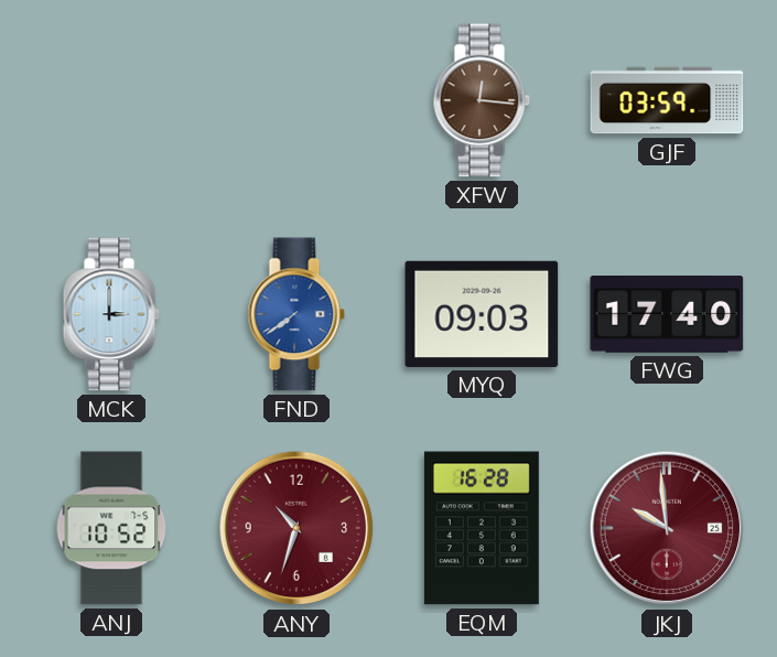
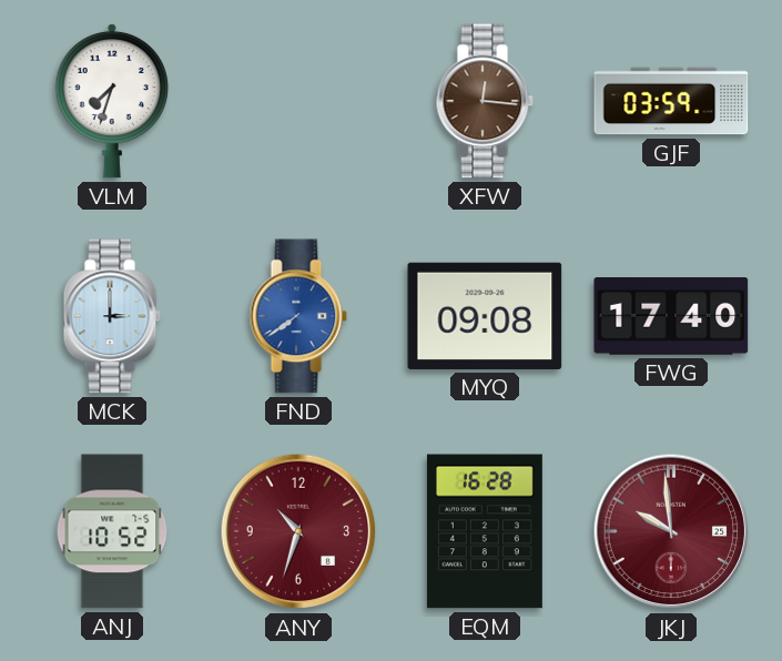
VLM: none -> 7:33 (112, 101)
MYQ: 09:03 -> 09:08 (485, 316)
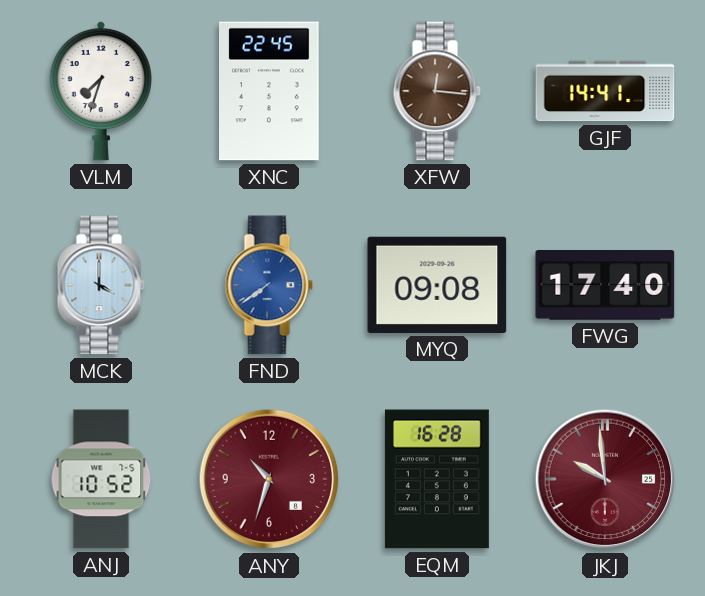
XNC: none -> 22:45 (270, 91)
GJF: 03:59 -> 14:41 (605, 91)
MCK: 3:00 -> 4:00 (101, 285)
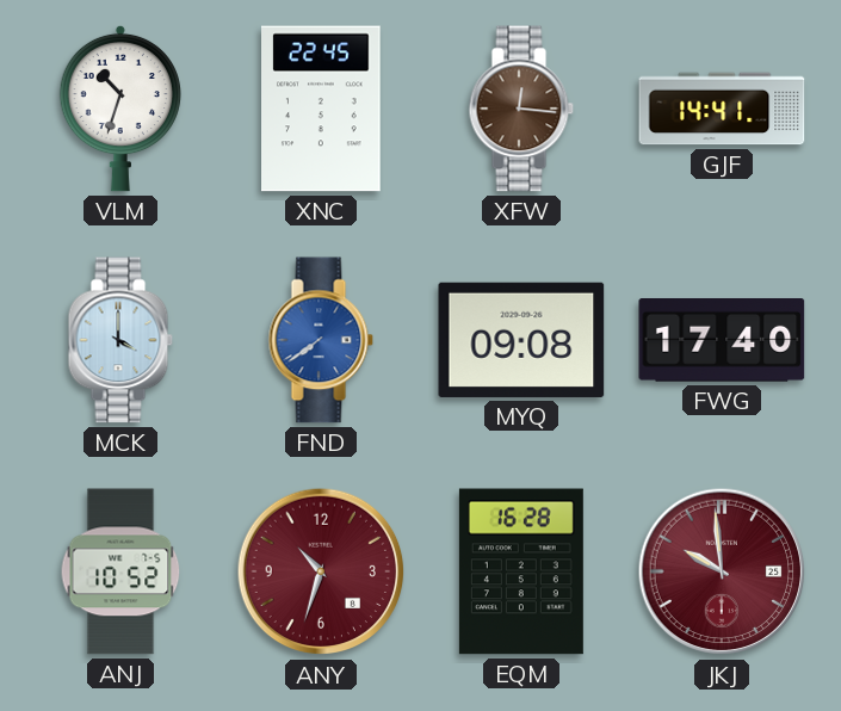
VLM: 7:33 -> 10:33 (120, 109)
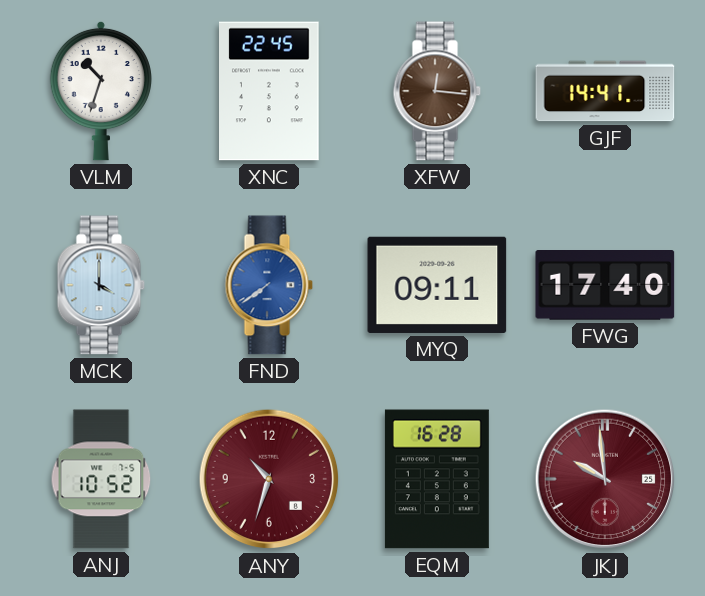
MYQ: 09:08 -> 09:11 (437, 285)
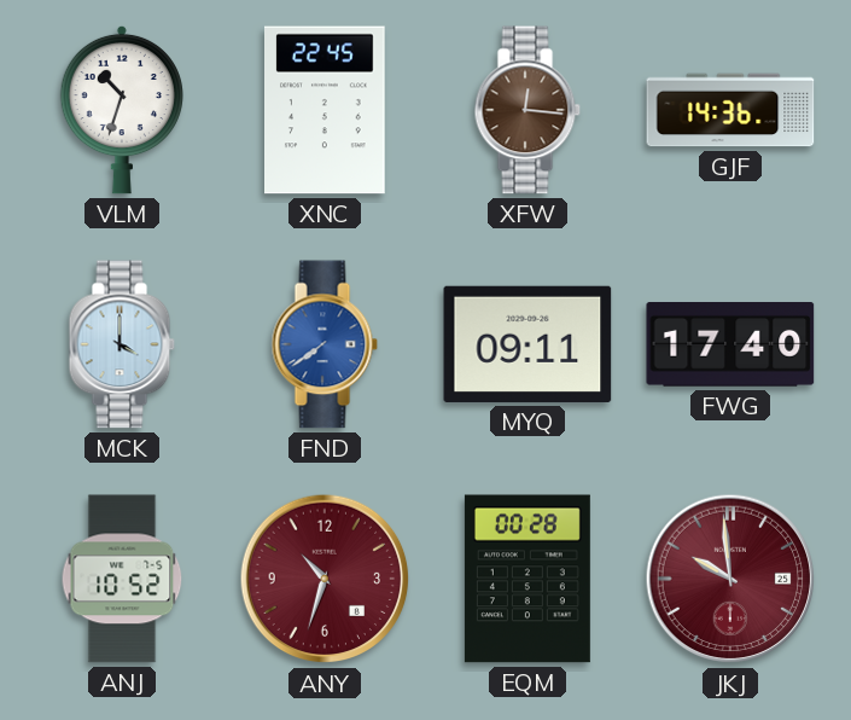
GJF: 14:41 -> 14:36 (730, 110)
EQM: 16:28 -> 00:28 (527, 579)
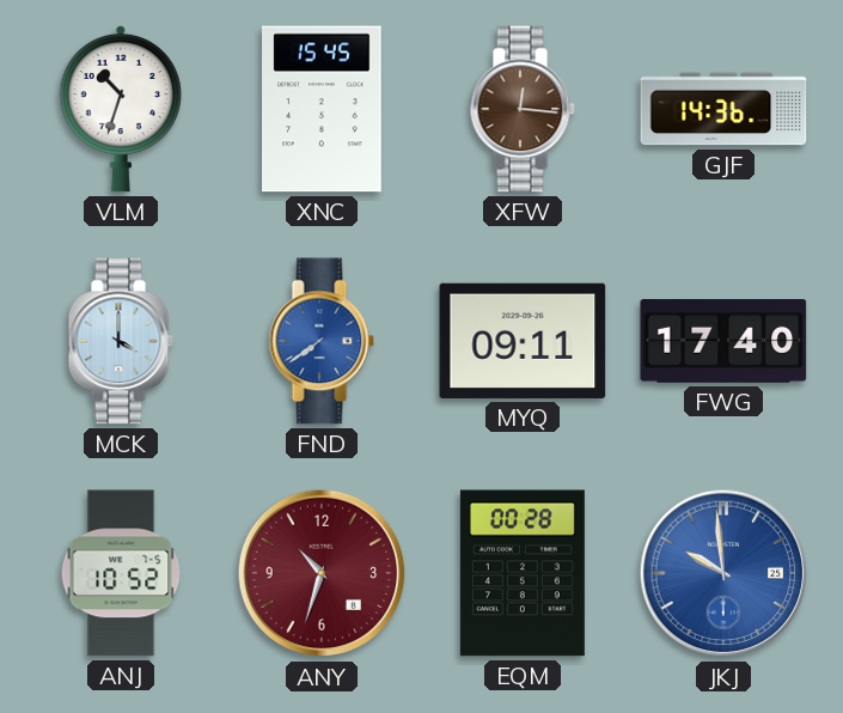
XNC: 22:45 -> 15:45 (323, 109)
JKJ dial: burgundy -> blue (723, 573)
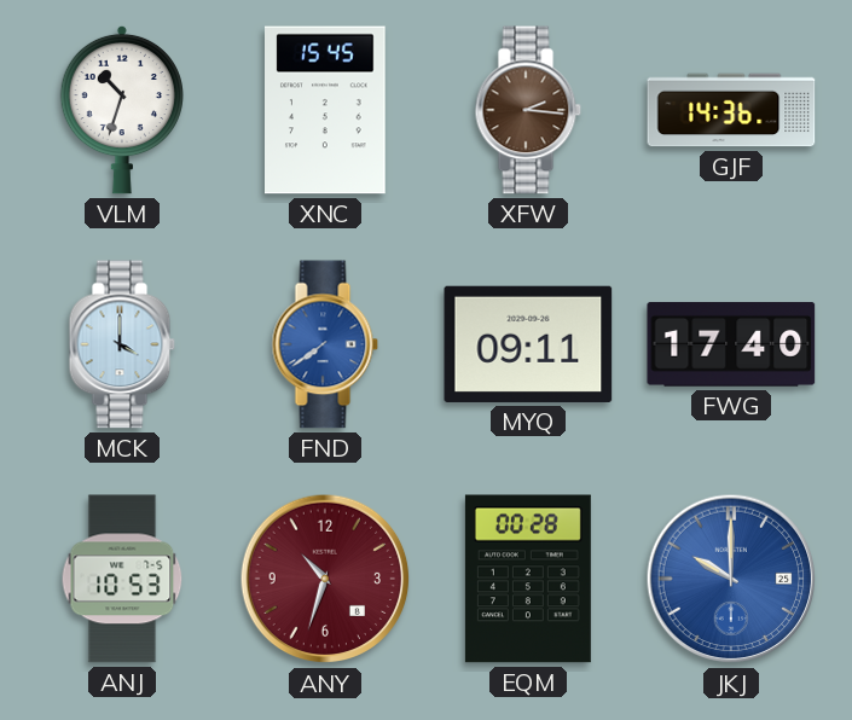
XFW: 12:16 -> 2:16 (528, 110)
ANJ: 10:52 -> 10:53 (122, 579)
JKJ: 9:59 -> 10:00 (731, 579)
